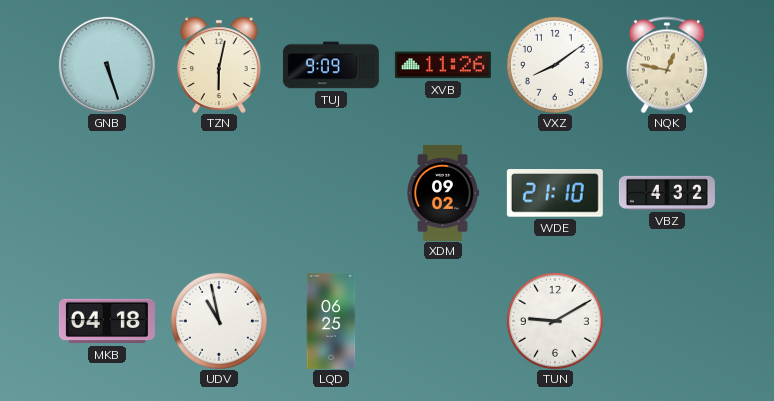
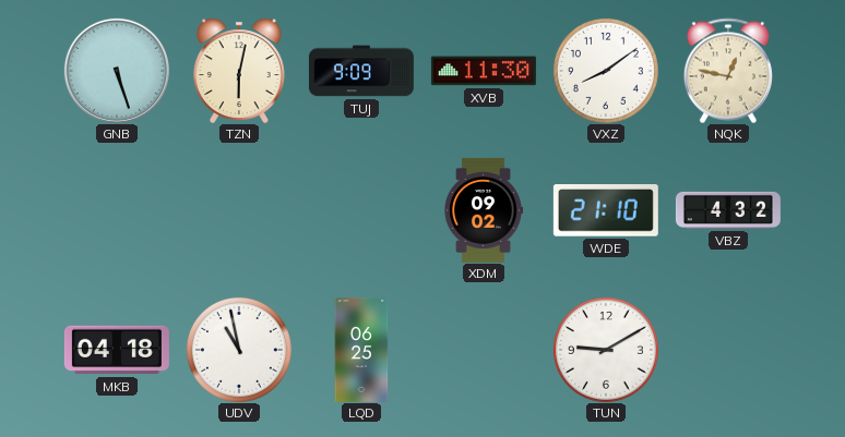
XVB: 11:26 -> 11:30 (484, 71)
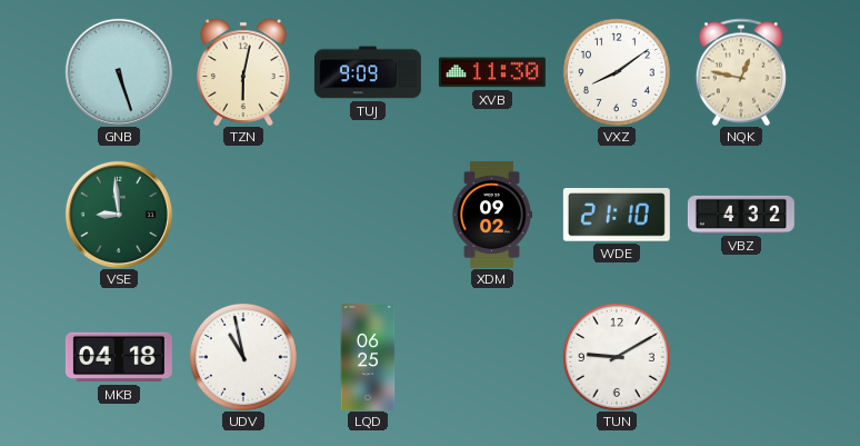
VSE: none -> 8:59 (119, 215)
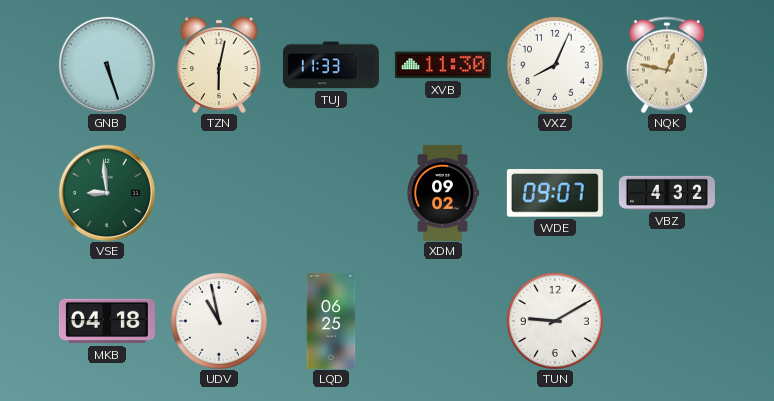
TUJ: 9:09 -> 11:33 (331, 65)
VXZ: 8:09 -> 8:04 (555, 65)
WDE: 21:10 -> 09:07 (555, 193)
